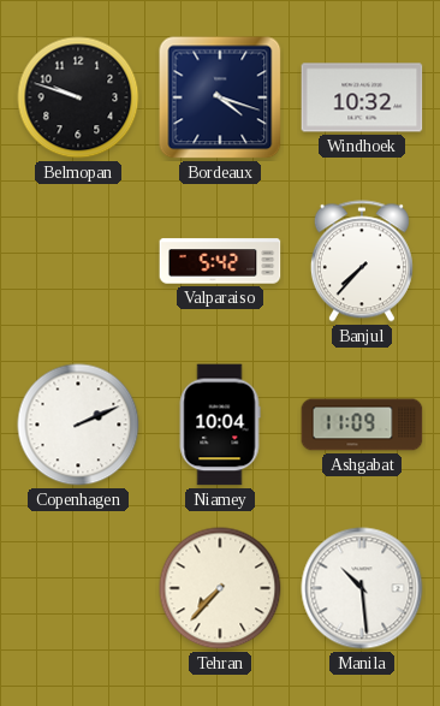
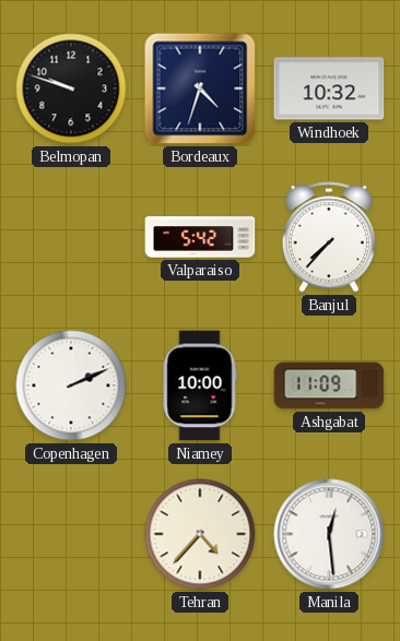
Bordeaux: 4:18 -> 4:33 (200, 88)
Niamey: 10:04 -> 10:00 (200, 385)
Tehran: 7:37 -> 4:37 (200, 534)
Manila: 10:29 -> 12:29 (329, 534)
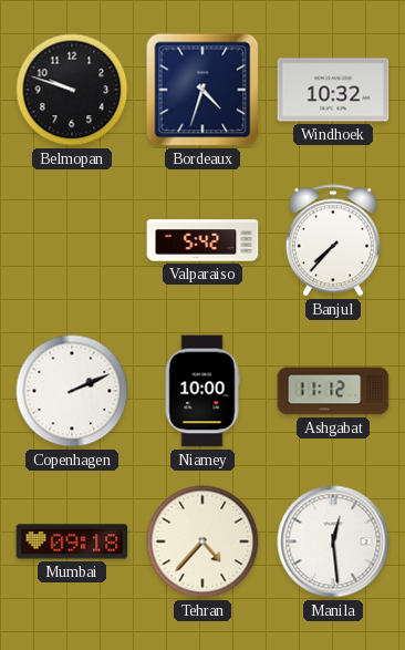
Ashgabat: 11:09 -> 11:12 (333, 391)
Mumbai: none -> 09:18 (72, 541)
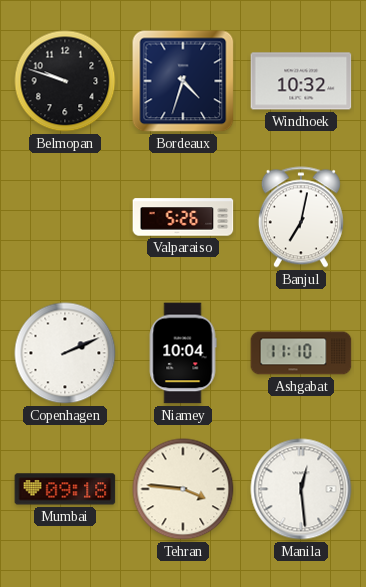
Valparaiso: 5:42 -> 5:26 (183, 217)
Banjul: 7:37 -> 7:02 (301, 217)
Niamey: 10:00 -> 10:04 (183, 353)
Ashgabat: 11:12 -> 11:10 (301, 353)
Tehran: 4:37 -> 3:46 (183, 489)
